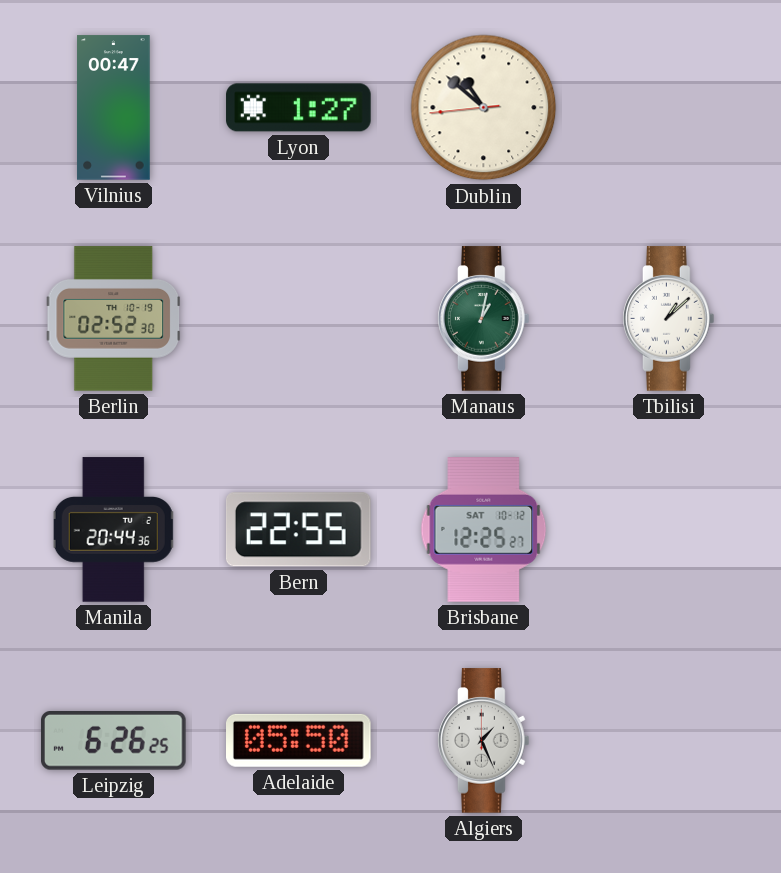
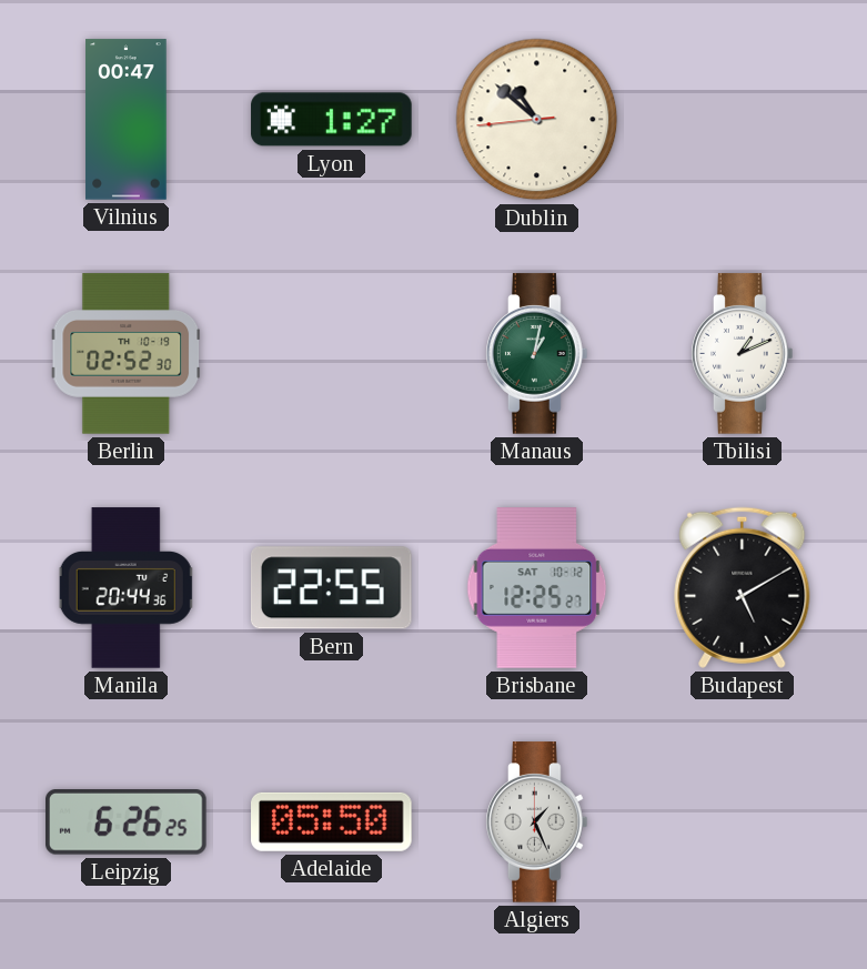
Tbilisi: 1:08 -> 1:11 (743, 354)
Budapest: none -> 5:10 (743, 587)
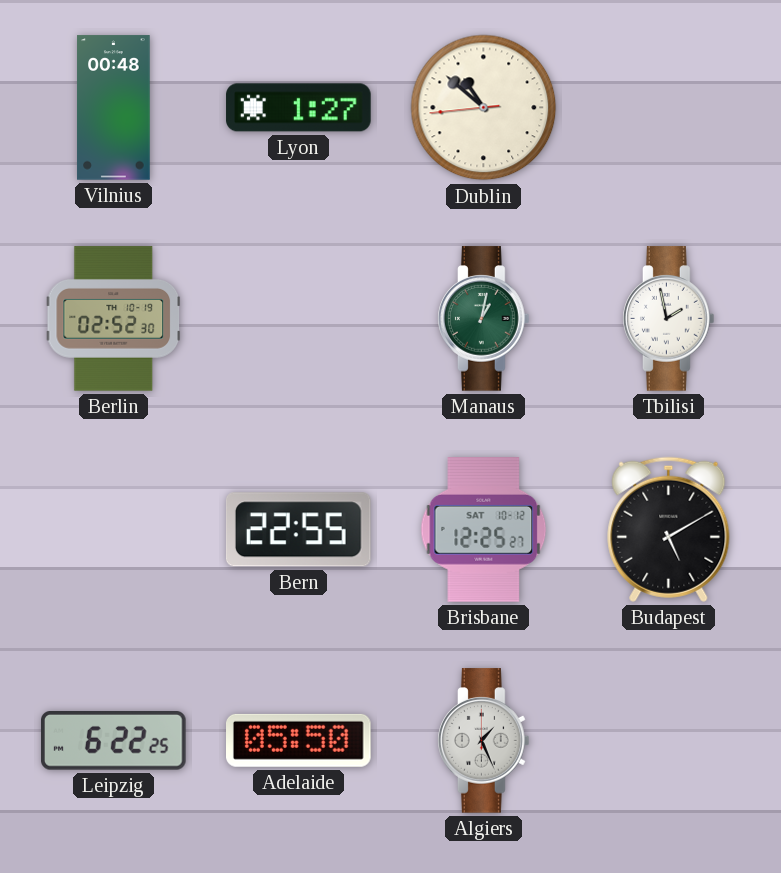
Vilnius: 00:47 -> 00:48 (114, 108)
Tbilisi: 1:11 -> 1:58 (669, 319)
Manila: 20:44 -> none (127, 588)
Leipzig: 6:26 -> 6:22 (114, 741)
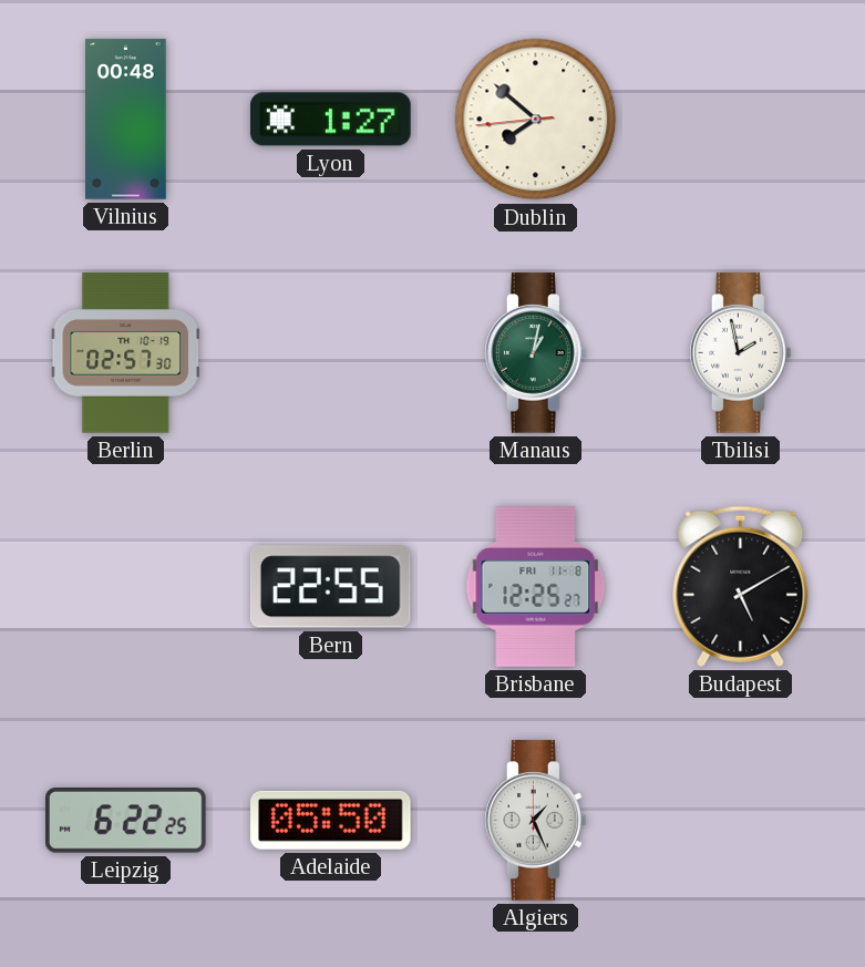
Dublin: 10:51 -> 7:51 (536, 120)
Berlin: 02:52 -> 02:57 (126, 353)
Brisbane date: SAT 10-12 -> FRI 11-8 (536, 587)
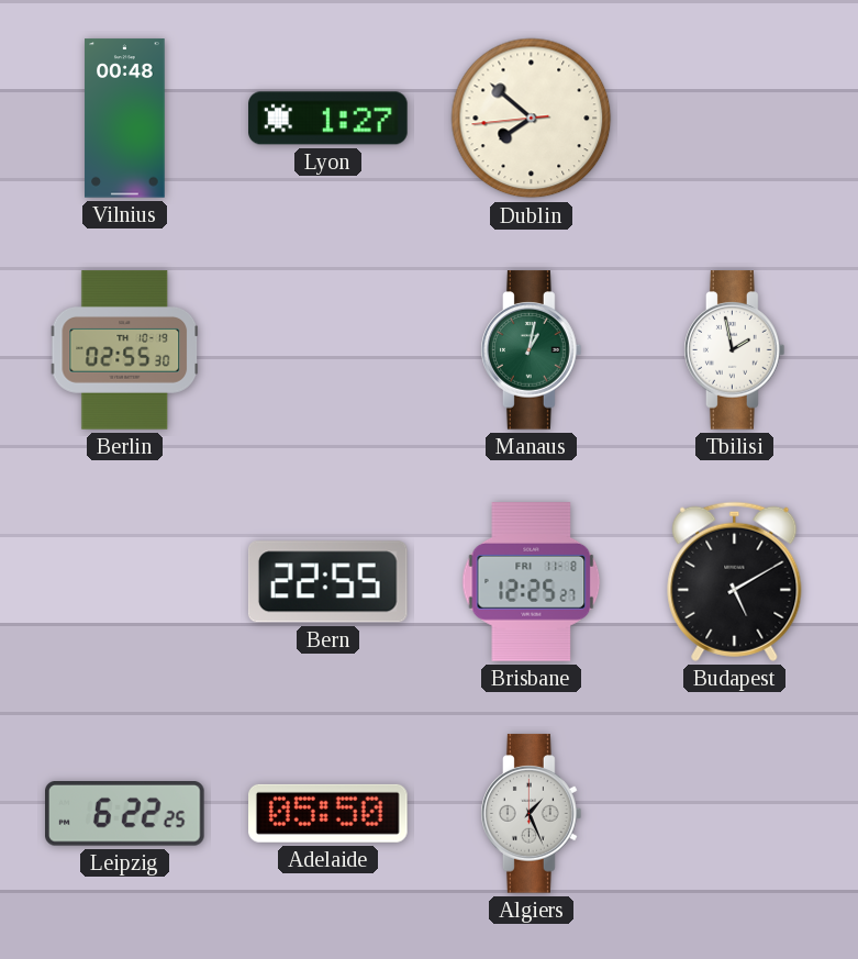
Berlin: 02:57 -> 02:55 (125, 350)
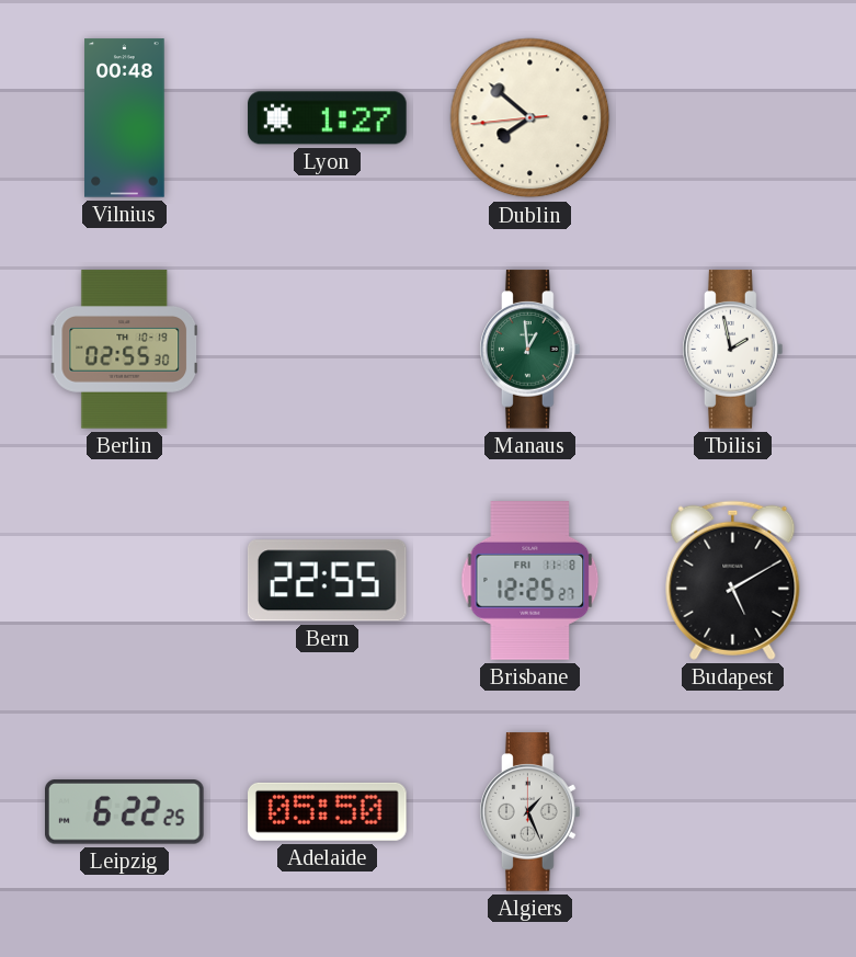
Manaus: 1:02 -> 12:59 (530, 350)
